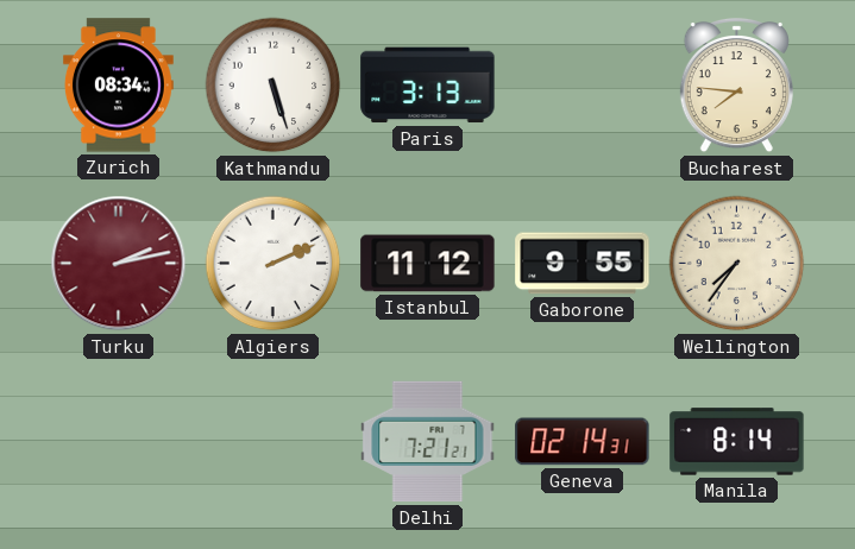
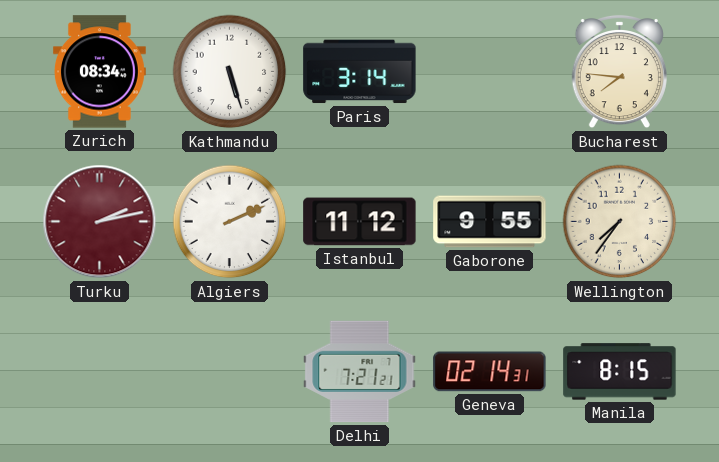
Paris: 3:13 -> 3:14 (360, 72)
Manila: 8:14 -> 8:15 (620, 372)
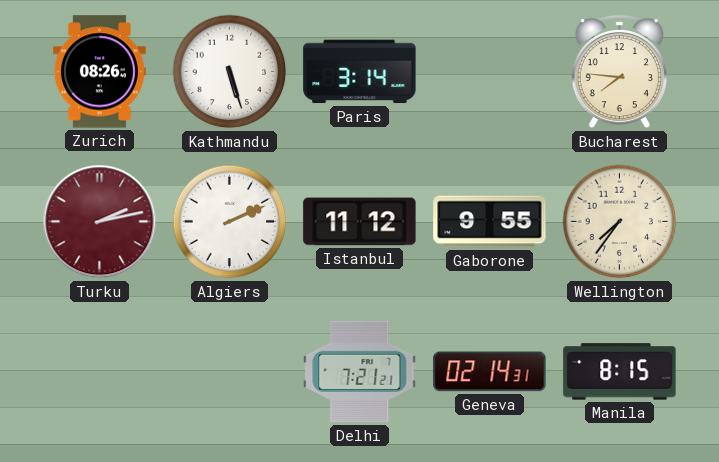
Zurich: 08:34 -> 08:26 (99, 72)
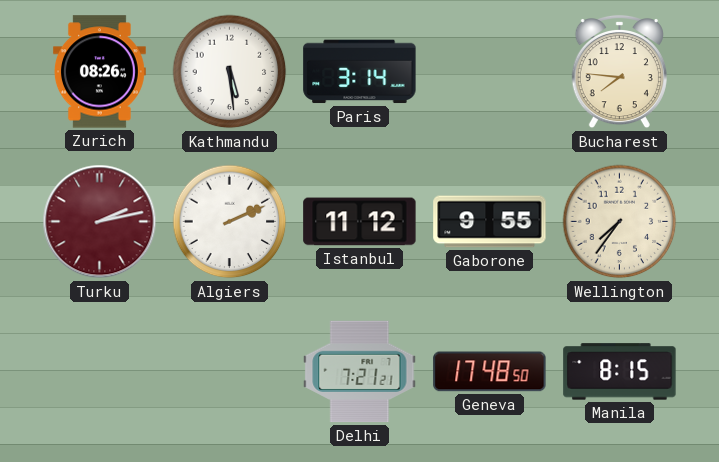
Kathmandu: 5:27 -> 5:29 (230, 72)
Geneva: 02:14 -> 17:48 (490, 372)
